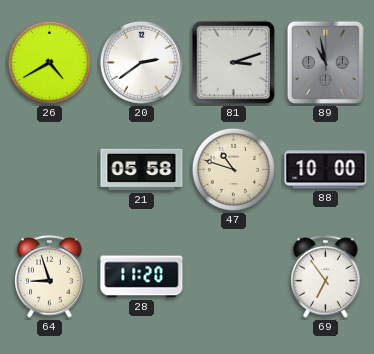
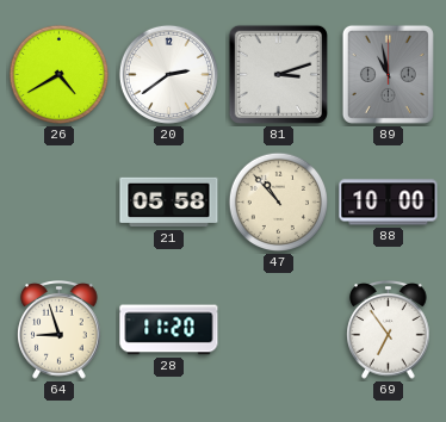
47: 10:48 -> 10:53 (279, 203)
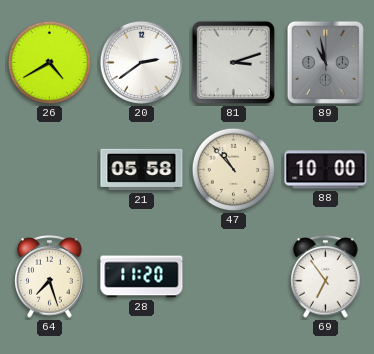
64: 8:57 -> 7:27 (50, 277)
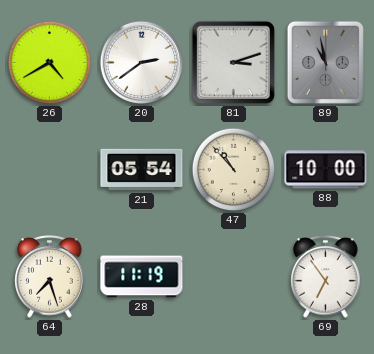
21: 05:58 -> 05:54 (142, 170)
28: 11:20 -> 11:19 (142, 277)
